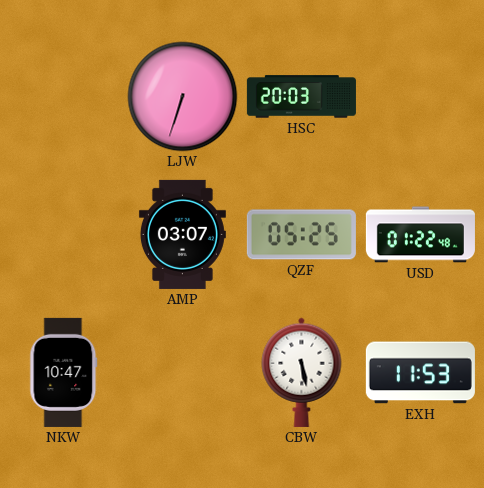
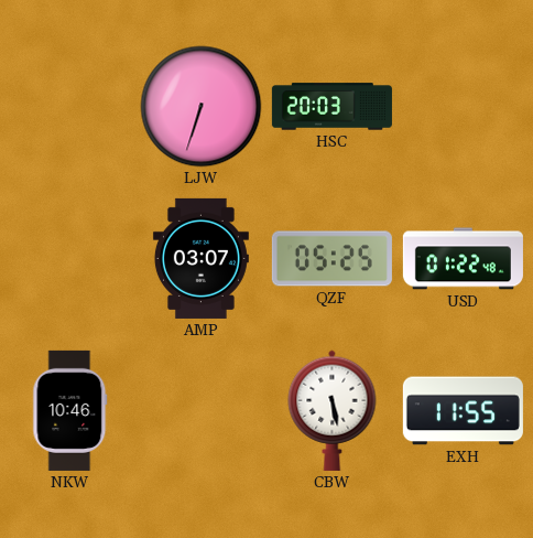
NKW: 10:47 -> 10:46 (70, 410)
EXH: 11:53 -> 11:55 (463, 411)
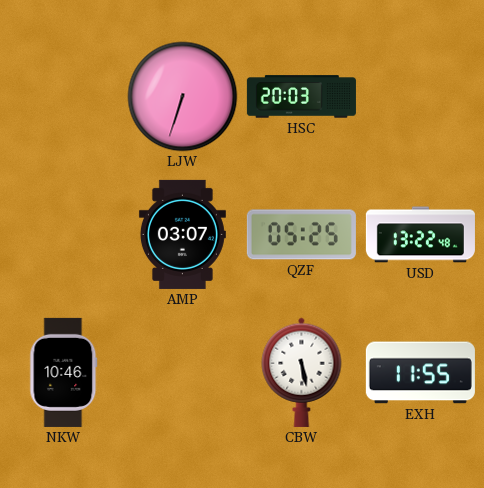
USD: 01:22 -> 13:22 (420, 235)
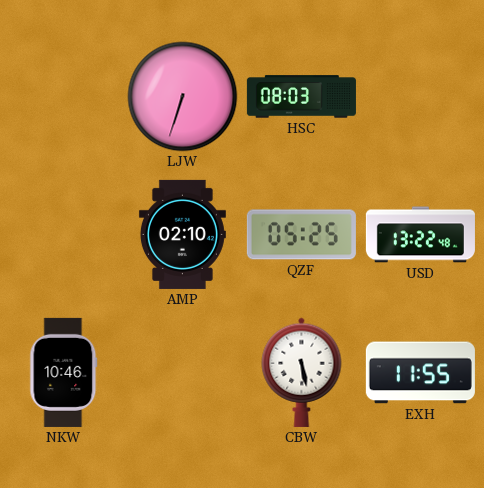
HSC: 20:03 -> 08:03 (301, 97)
AMP: 03:07 -> 02:10 (182, 234)
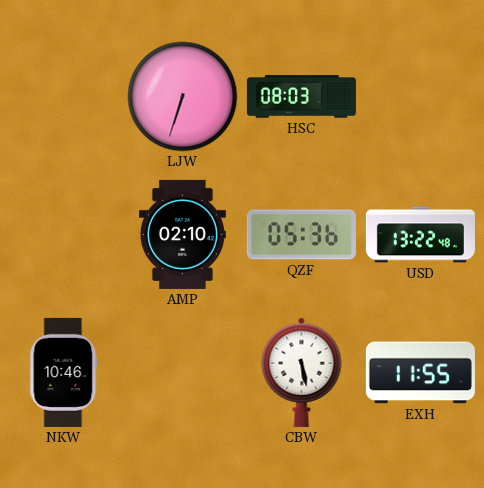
QZF: 05:25 -> 05:36 (301, 235)
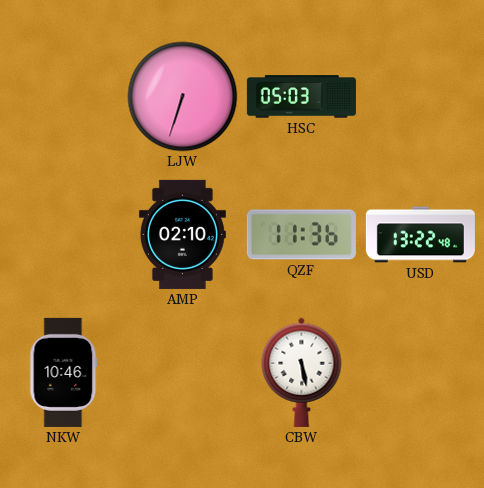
HSC: 08:03 -> 05:03 (301, 97)
QZF: 05:36 -> 11:36 (301, 235)
EXH: 11:55 -> none (420, 373)
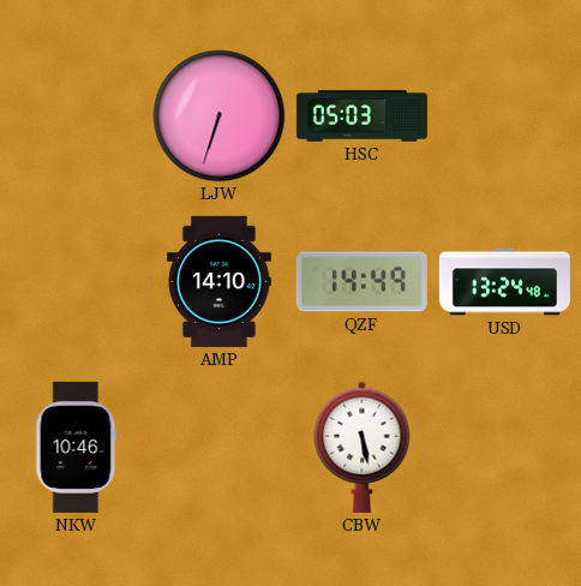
AMP: 02:10 -> 14:10 (218, 281)
QZF: 11:36 -> 14:49 (361, 282)
USD: 13:22 -> 13:24 (504, 282)
